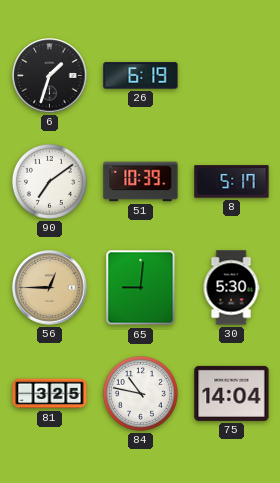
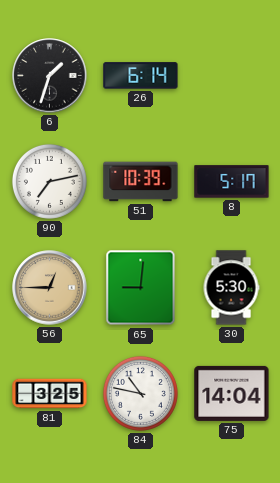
26: 6:19 -> 6:14 (141, 76)
90: 7:09 -> 7:13 (49, 181)
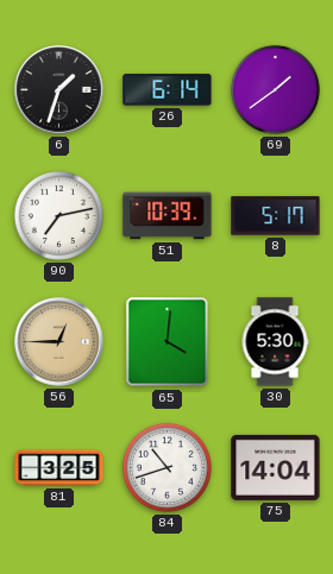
69: none -> 1:39 (275, 89)
65: 9:01 -> 4:01 (168, 342)
84: 10:47 -> 10:42 (166, 467)
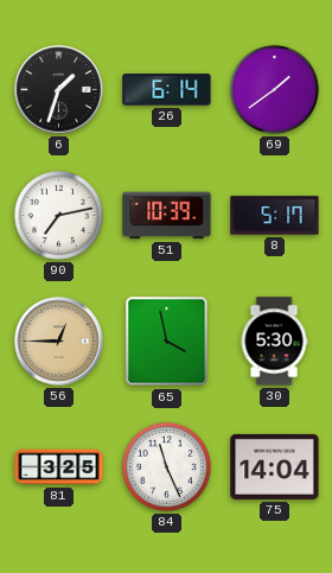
65: 4:01 -> 3:58 (167, 342)
84: 10:42 -> 11:26 (166, 466)
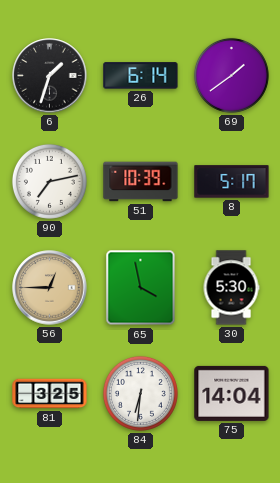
84: 11:26 -> 6:31 (140, 393)
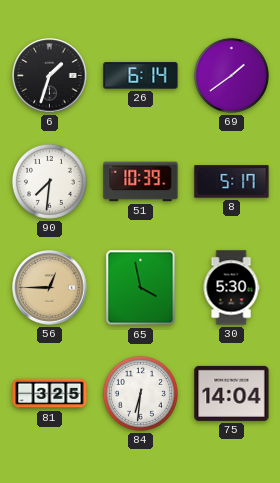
90: 7:13 -> 7:31 (49, 181)
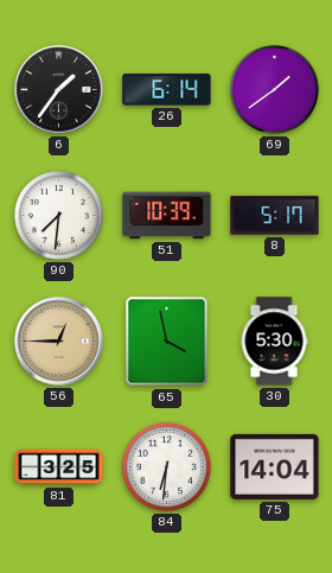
6: 1:33 -> 1:36 (59, 90)
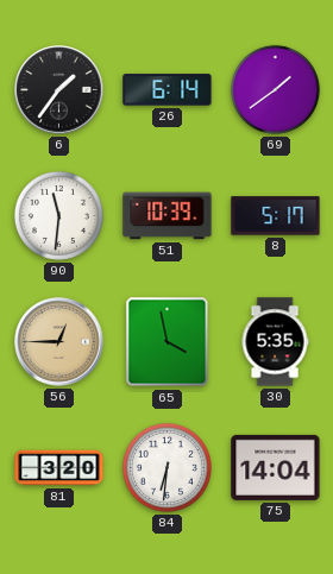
90: 7:31 -> 11:31 (58, 215)
30: 5:30 -> 5:35 (275, 342)
81: 3:25 -> 3:20 (59, 468)
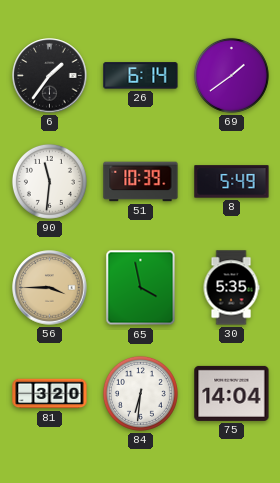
8: 5:17 -> 5:49 (232, 182)
56: 12:45 -> 3:45 (50, 288)
